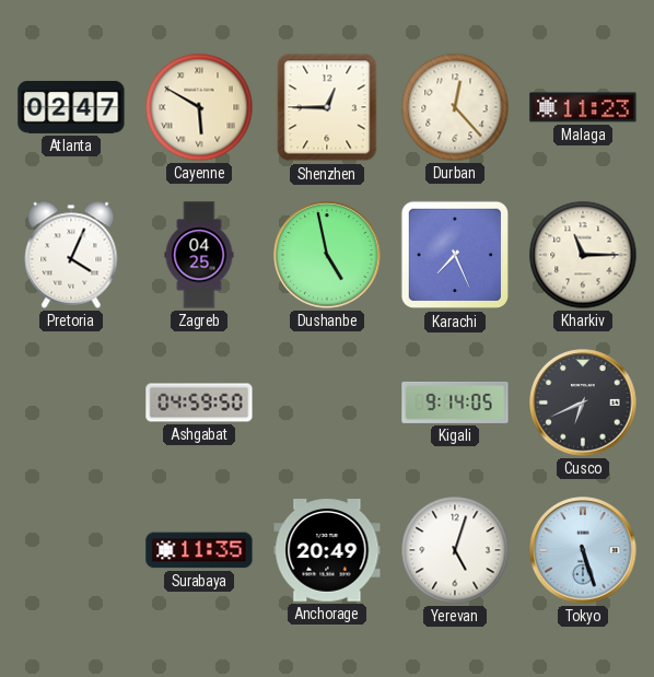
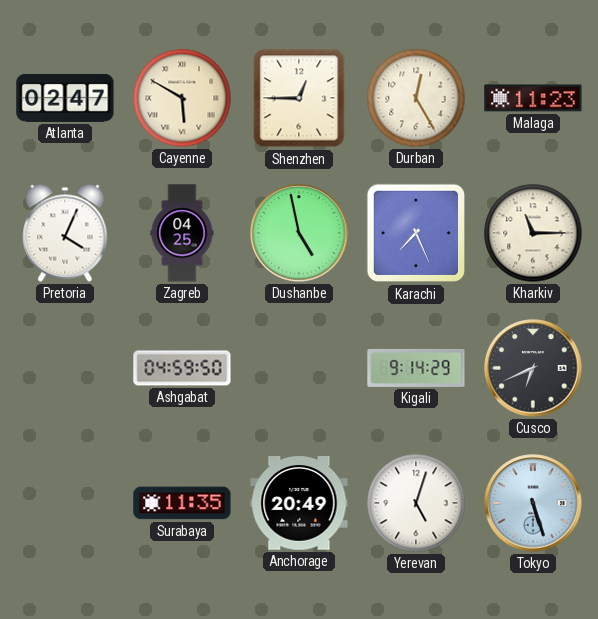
Durban: 12:23 -> 12:25 (416, 98)
Kigali: 9:14:05 -> 9:14:29 (416, 368)
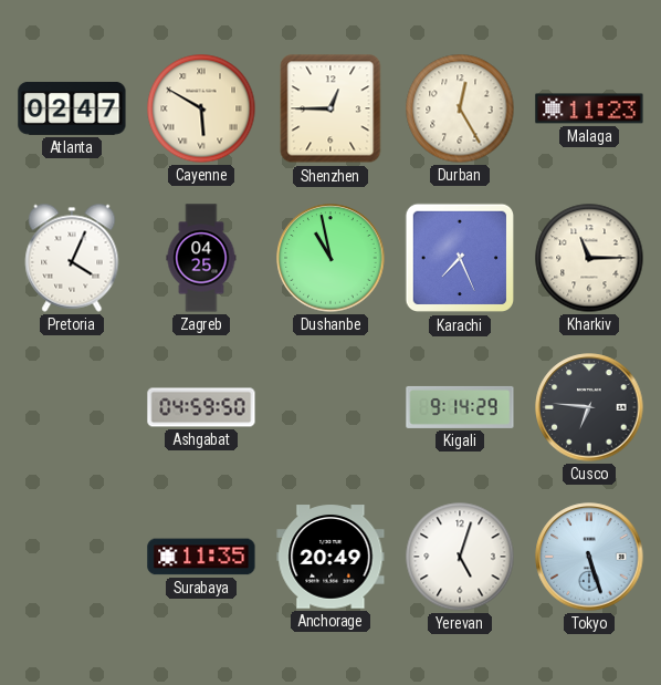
Dushanbe: 4:58 -> 10:58 (330, 258)
Cusco: 6:41 -> 6:46 (589, 407)
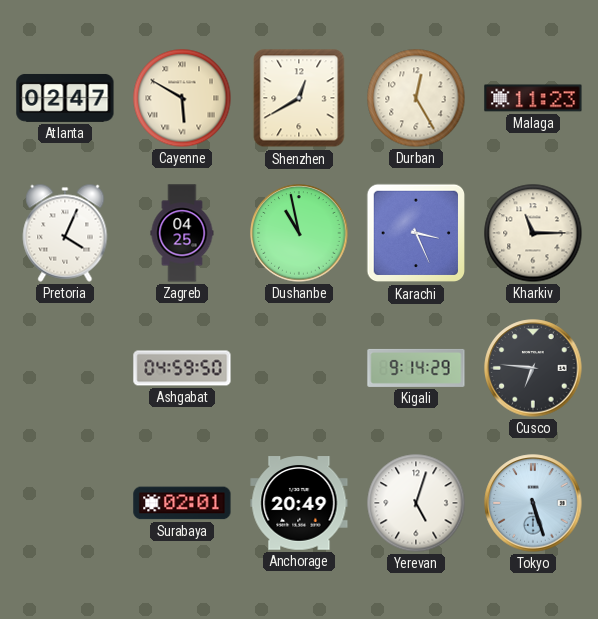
Shenzhen: 12:45 -> 12:40 (299, 98)
Karachi: 7:26 -> 3:26 (416, 233)
Surabaya: 11:35 -> 02:01 (182, 503)
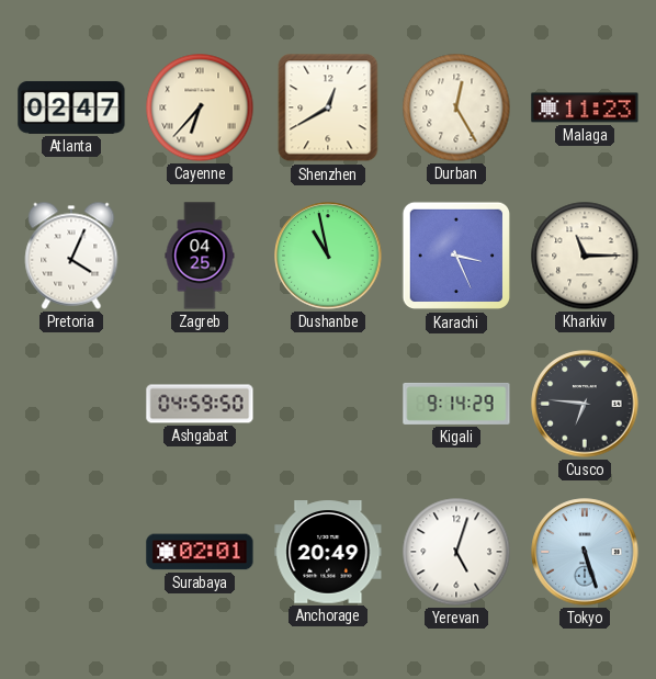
Cayenne: 5:50 -> 6:37 (200, 107)
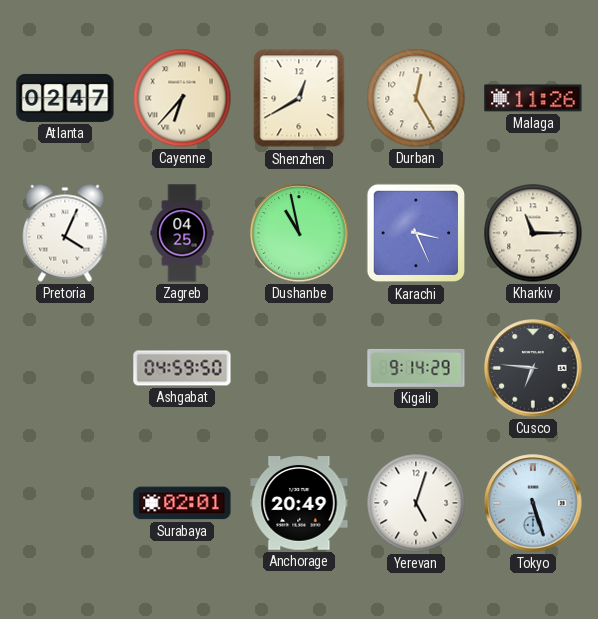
Malaga: 11:23 -> 11:26 (533, 98)
